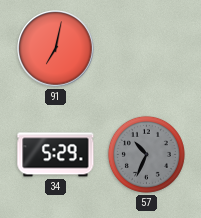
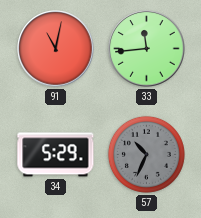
91: 7:02 -> 11:02 (56, 49)
33: none -> 11:44 (147, 49)
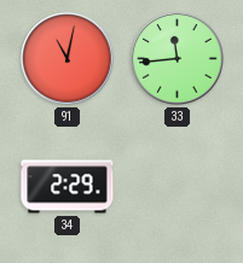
34: 5:29 -> 2:29 (68, 187)
57: 10:34 -> none (146, 154)
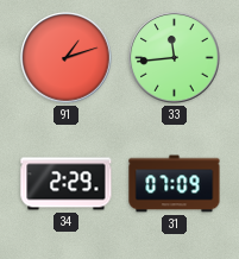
91: 11:02 -> 1:12 (67, 58)
31: none -> 07:09 (175, 184)
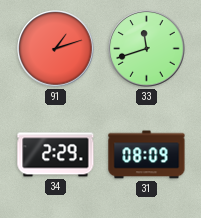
33: 11:44 -> 11:42 (147, 49)
31: 07:09 -> 08:09 (147, 155)
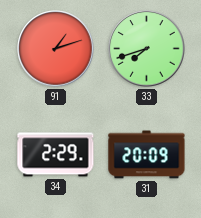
33: 11:42 -> 7:42 (147, 49)
31: 08:09 -> 20:09 (147, 155)
